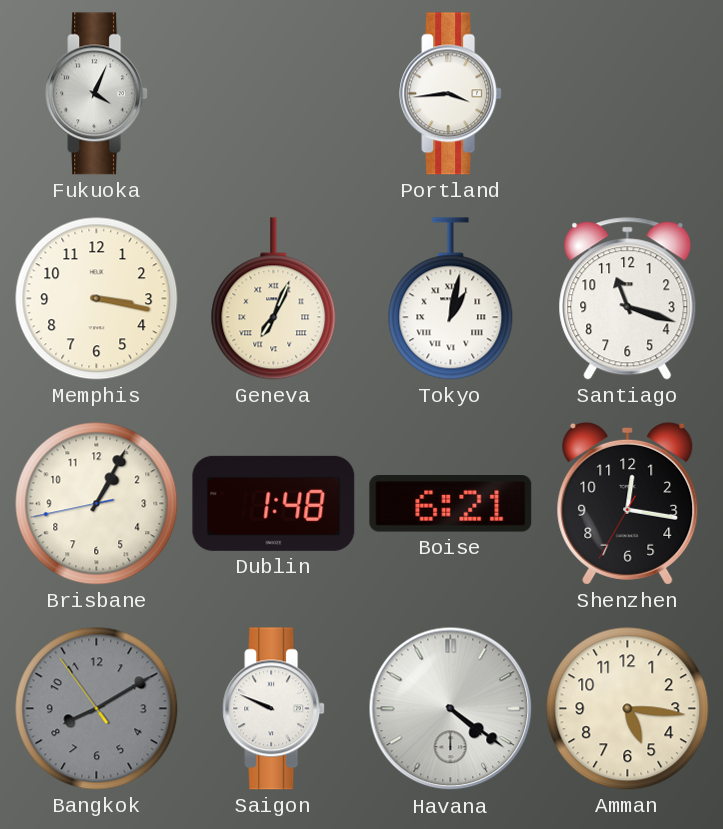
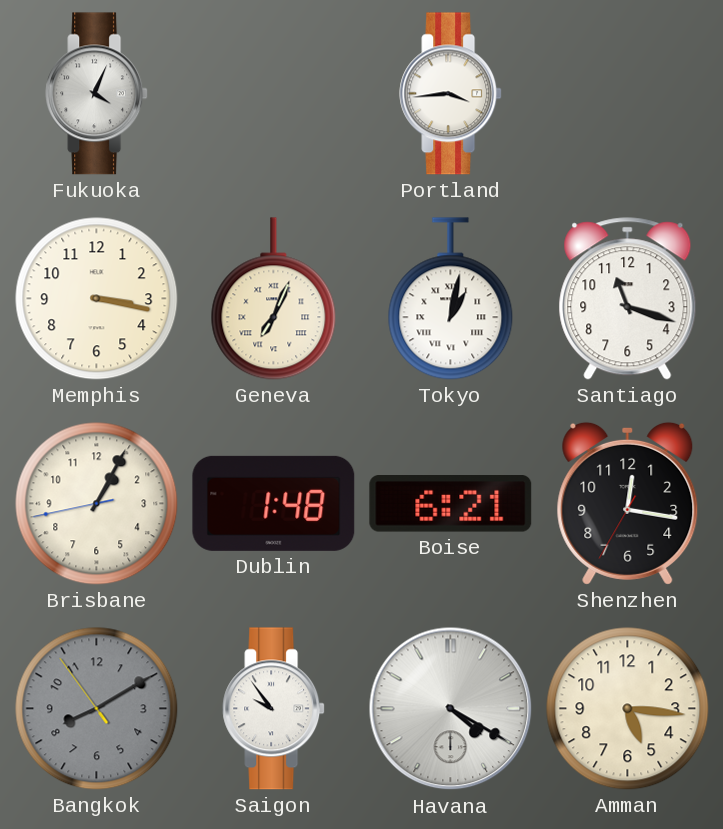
Saigon: 9:49 -> 9:54 (274, 709)
Havana: 4:21 -> 4:20 (451, 709)
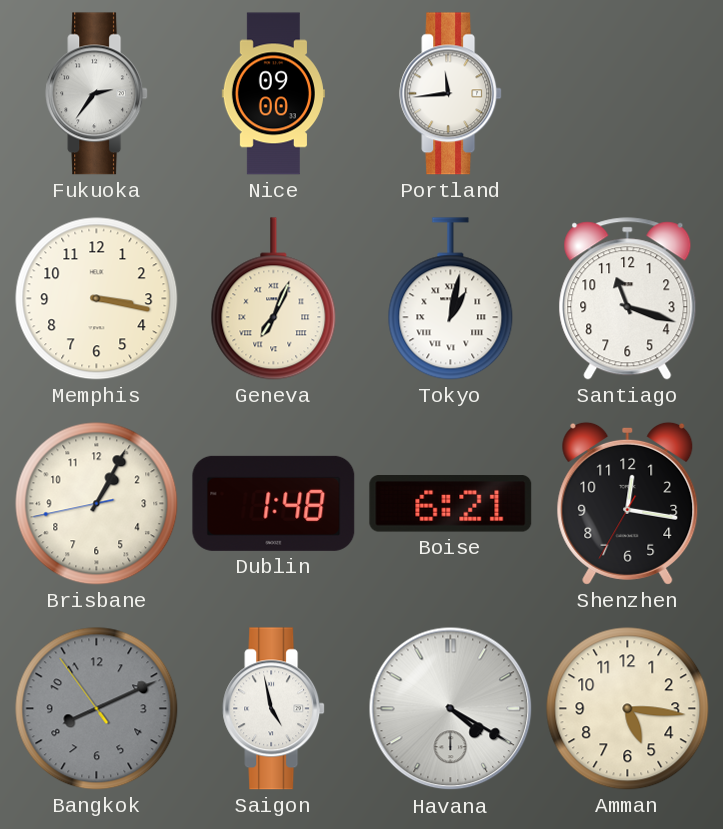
Fukuoka: 4:04 -> 2:36 (97, 94)
Nice: none -> 09:00 (273, 94)
Portland: 3:44 -> 11:44 (451, 94)
Bangkok: 8:09 -> 8:10 (97, 709)
Saigon: 9:54 -> 4:58 (274, 709)
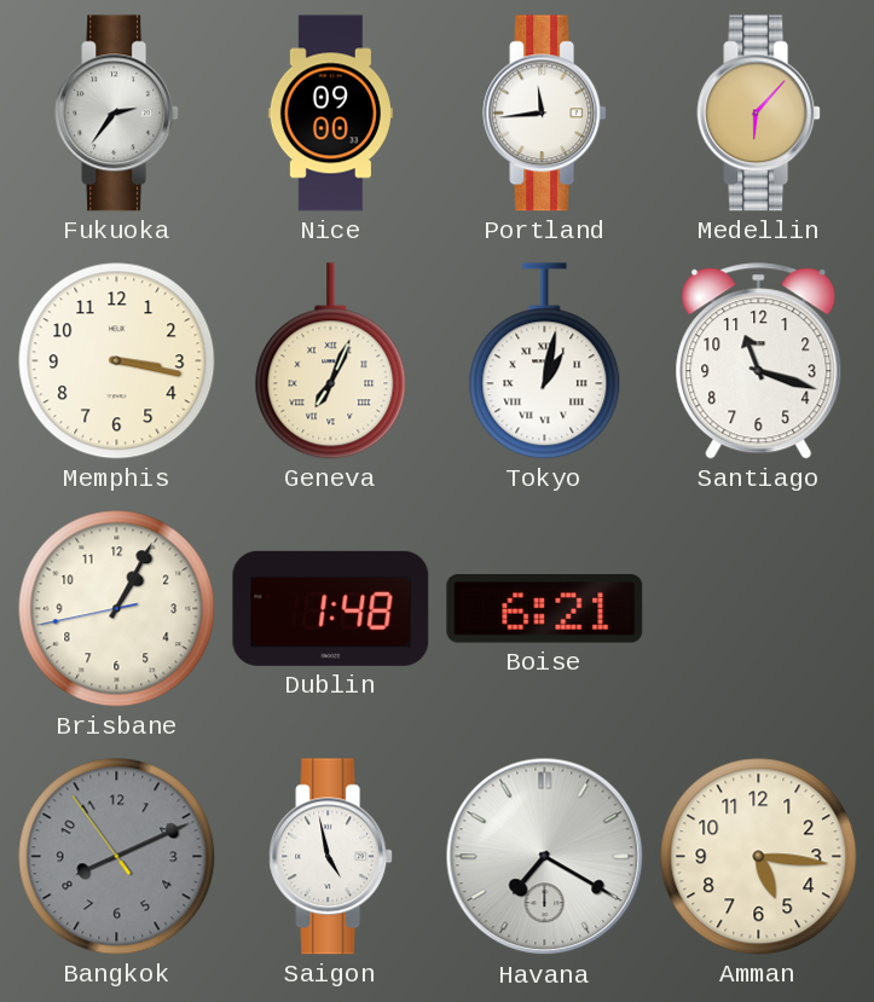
Medellin: none -> 6:07 (759, 114)
Shenzhen: 12:16 -> none (628, 503)
Havana: 4:20 -> 7:20 (545, 857)
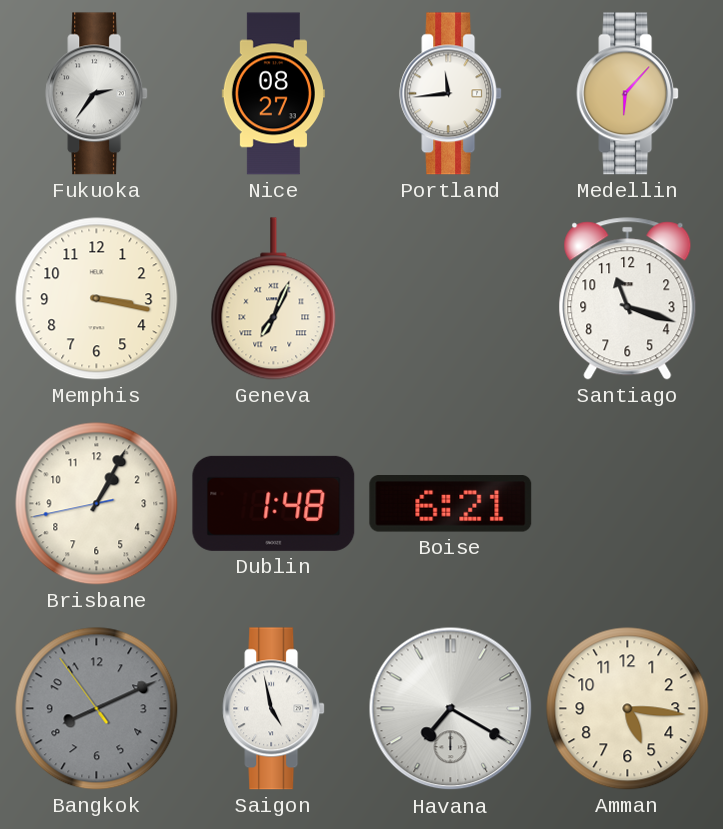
Nice: 09:00 -> 08:27 (273, 94)
Tokyo: 1:02 -> none (545, 361)
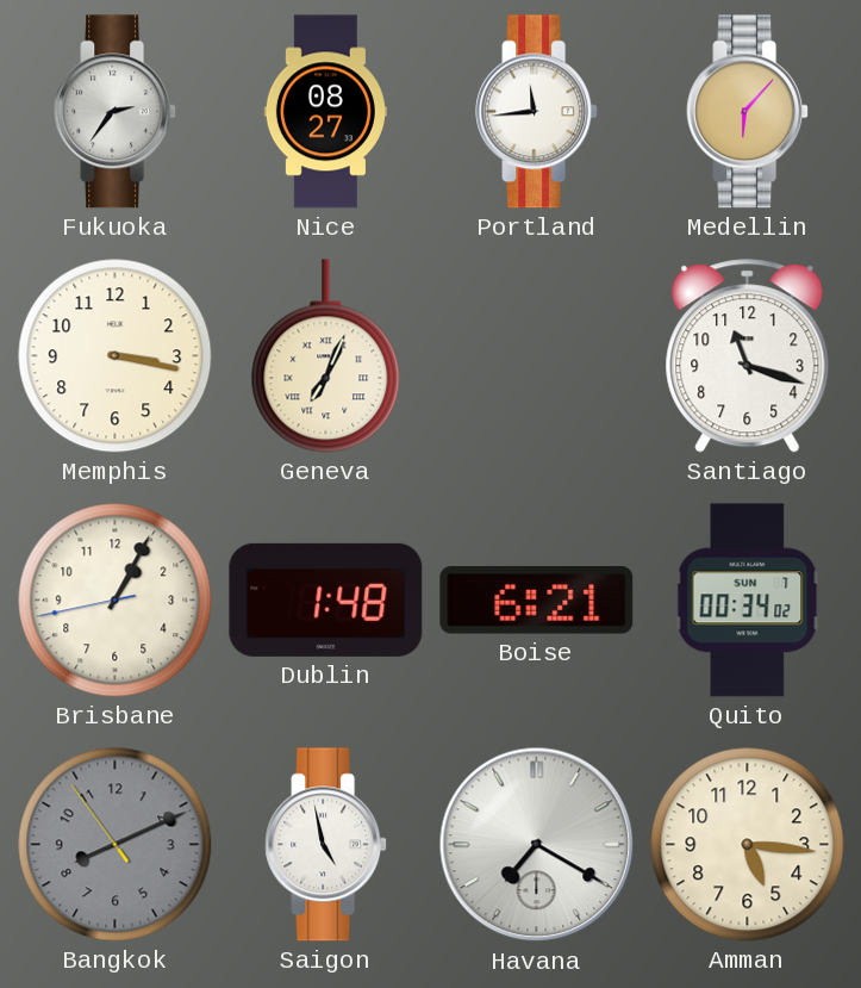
Quito: none -> 00:34 (748, 601)
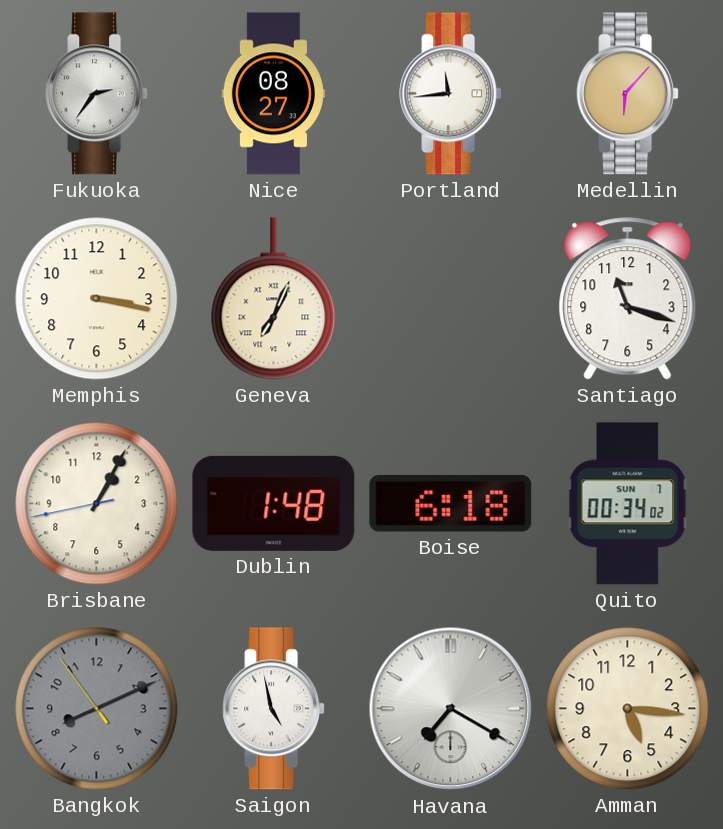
Boise: 6:21 -> 6:18 (451, 504)
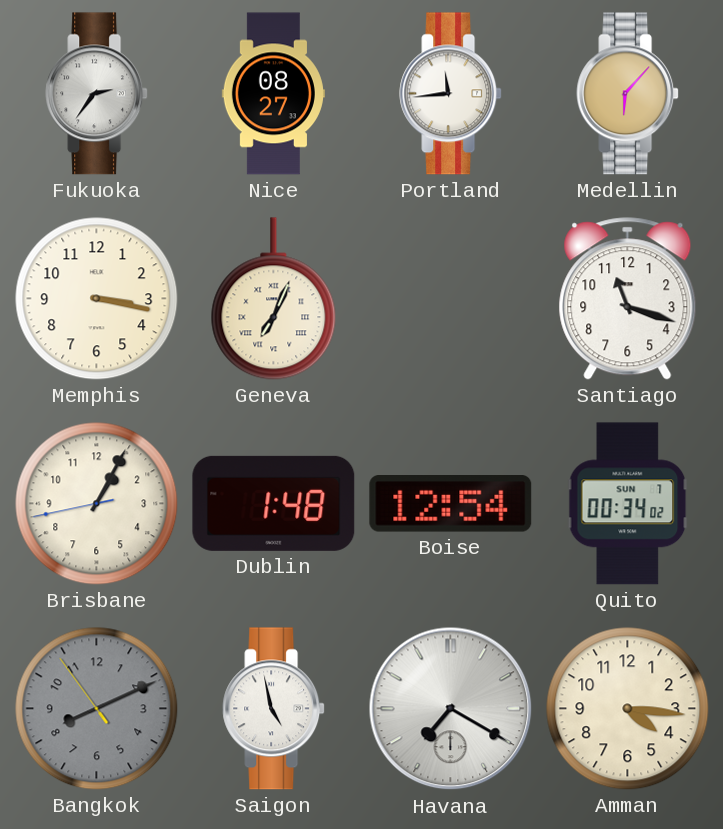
Boise: 6:18 -> 12:54 (451, 504)
Amman: 5:16 -> 4:16 (628, 709)
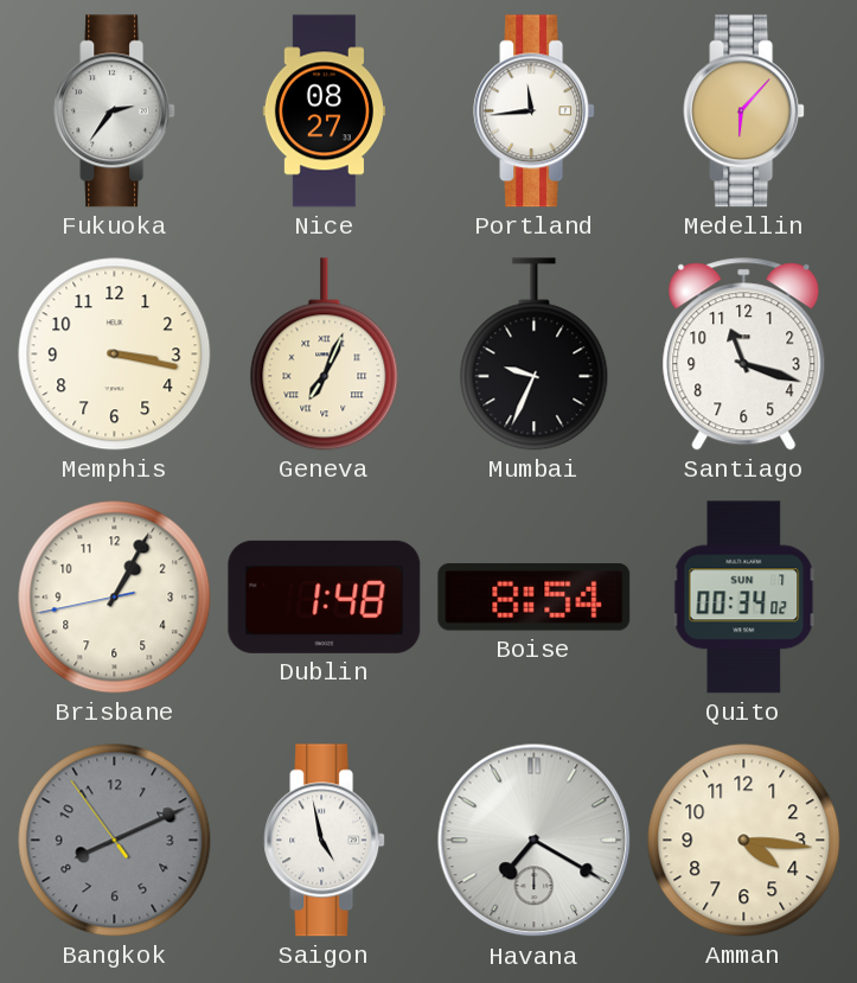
Mumbai: none -> 9:34 (535, 355)
Boise: 12:54 -> 8:54 (535, 598)
